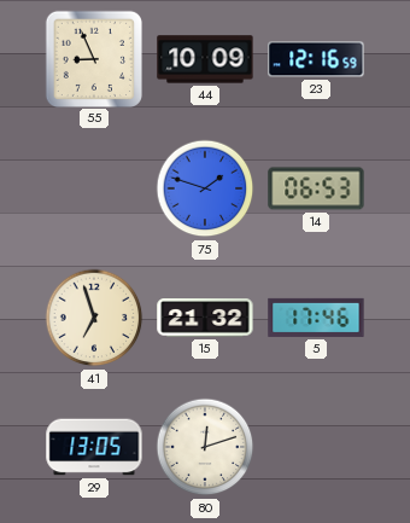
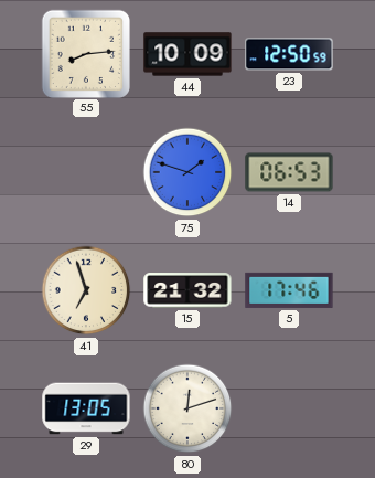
55: 8:56 -> 8:14 (85, 53)
23: 12:16 -> 12:50 (289, 54)
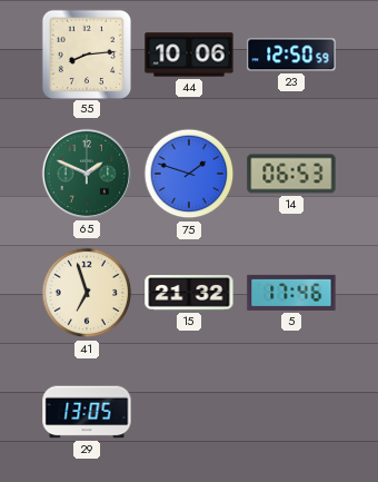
44: 10:09 -> 10:06 (189, 55)
65: none -> 1:49 (87, 174)
80: 12:12 -> none (187, 408)
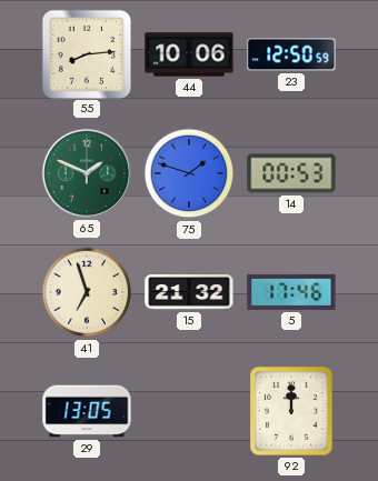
14: 06:53 -> 00:53 (291, 173)
92: none -> 12:00 (292, 411)
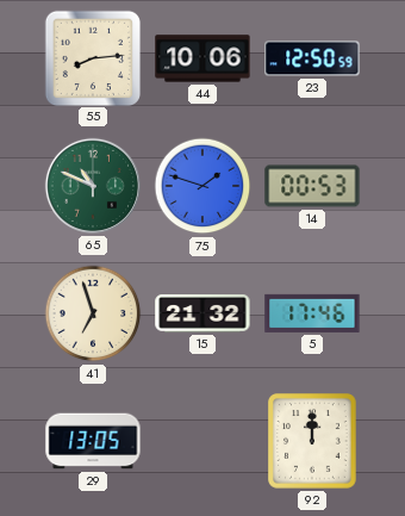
65: 1:49 -> 10:49 (93, 186)
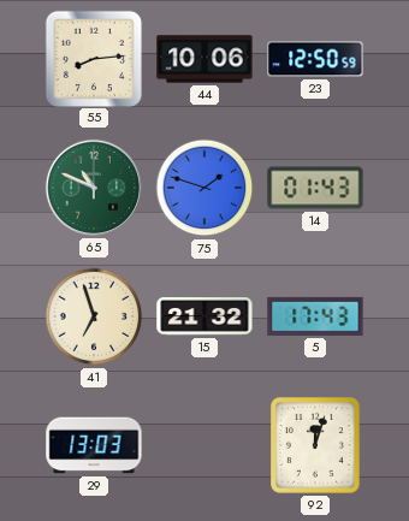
14: 00:53 -> 01:43 (315, 188)
5: 17:46 -> 17:43 (315, 316)
29: 13:05 -> 13:03 (94, 445)
92: 12:00 -> 12:03 (316, 445)
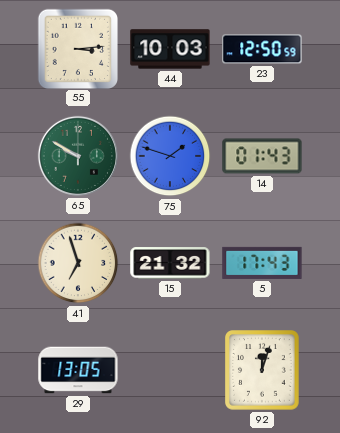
55: 8:14 -> 3:14 (77, 48)
44: 10:06 -> 10:03 (170, 49)
65: 10:49 -> 9:50 (78, 156)
29: 13:03 -> 13:05 (78, 370)
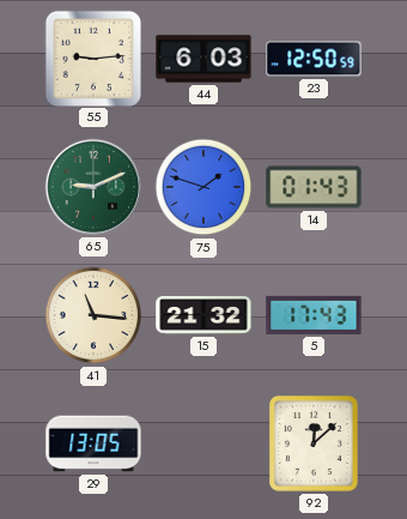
55: 3:14 -> 9:14 (92, 58)
44: 10:03 -> 6:03 (203, 59)
65: 9:50 -> 9:11 (93, 187)
41: 6:57 -> 11:16 (93, 315)
92: 12:03 -> 12:08 (315, 443)
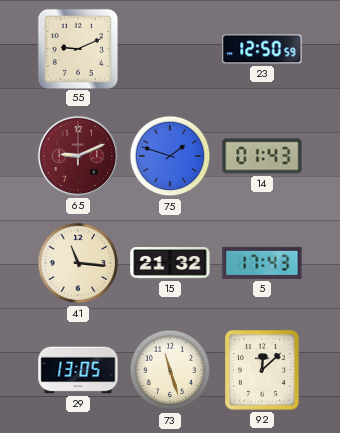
55: 9:14 -> 9:11 (77, 48)
44: 6:03 -> none (203, 59)
65 dial: green -> burgundy (78, 156)
73: none -> 11:27 (170, 370)
